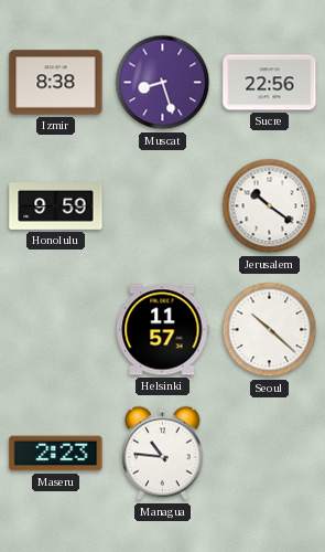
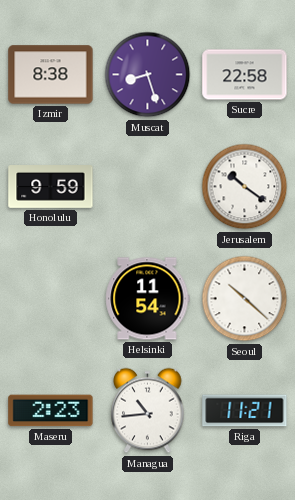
Sucre: 22:56 -> 22:58 (245, 75)
Helsinki: 11:57 -> 11:54 (148, 299)
Managua: 10:46 -> 10:44 (148, 411)
Riga: none -> 11:21 (245, 411)
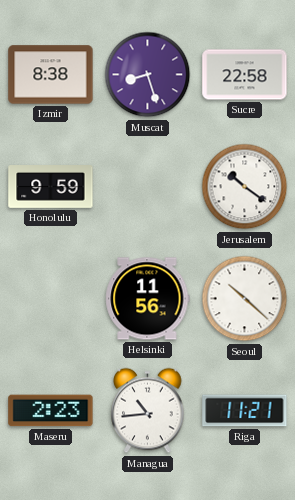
Helsinki: 11:54 -> 11:56 (148, 299)
